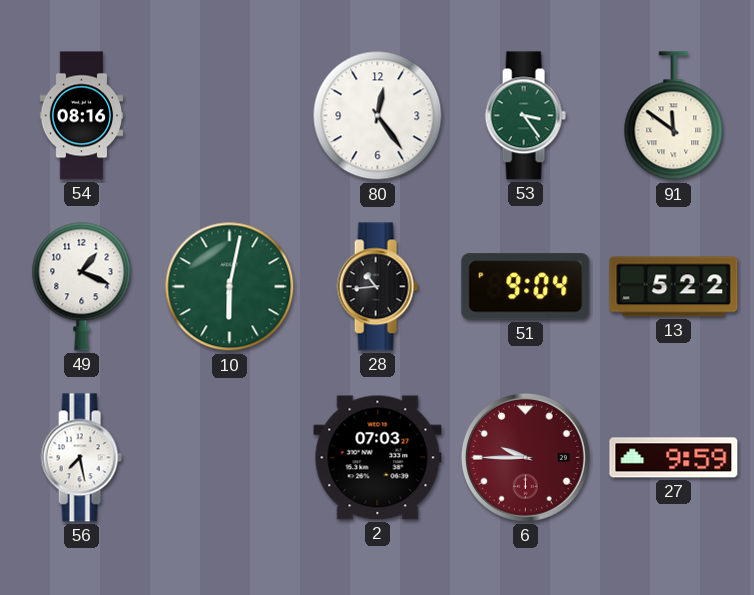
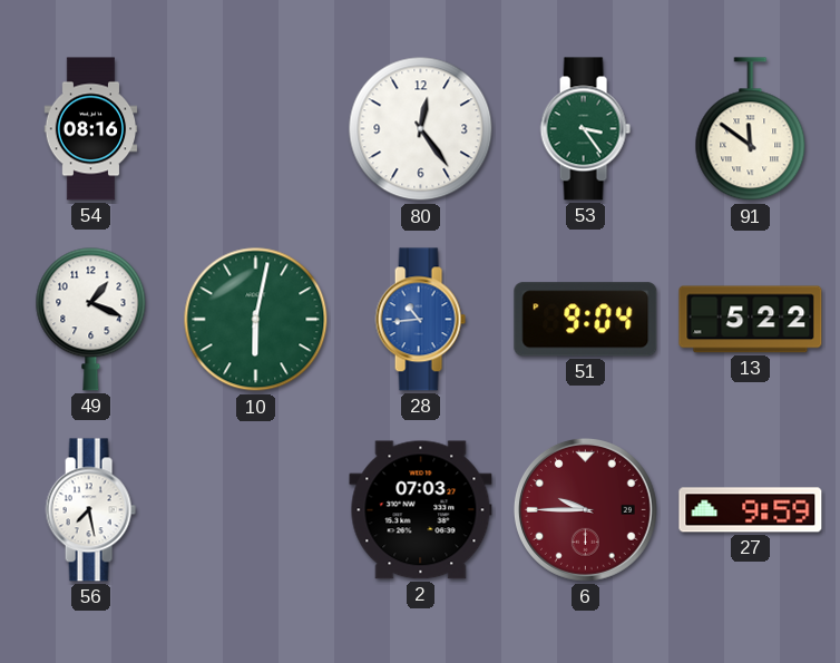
28 dial: black -> blue (420, 320)
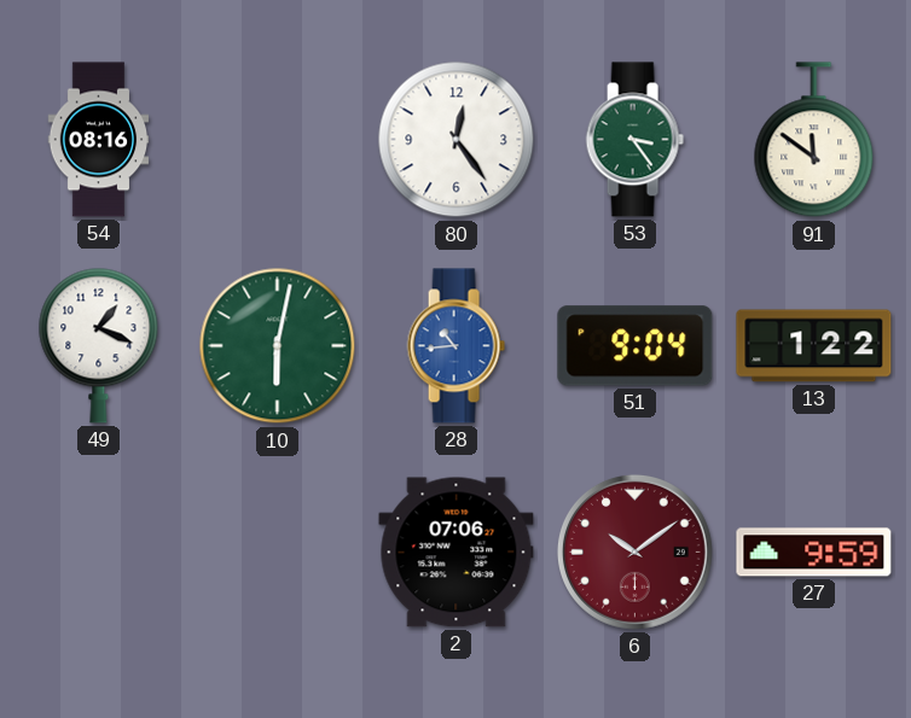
13: 5:22 -> 1:22 (814, 346)
56: 7:28 -> none (90, 510)
2: 07:03 -> 07:06 (457, 553)
6: 9:45 -> 10:09 (634, 551)
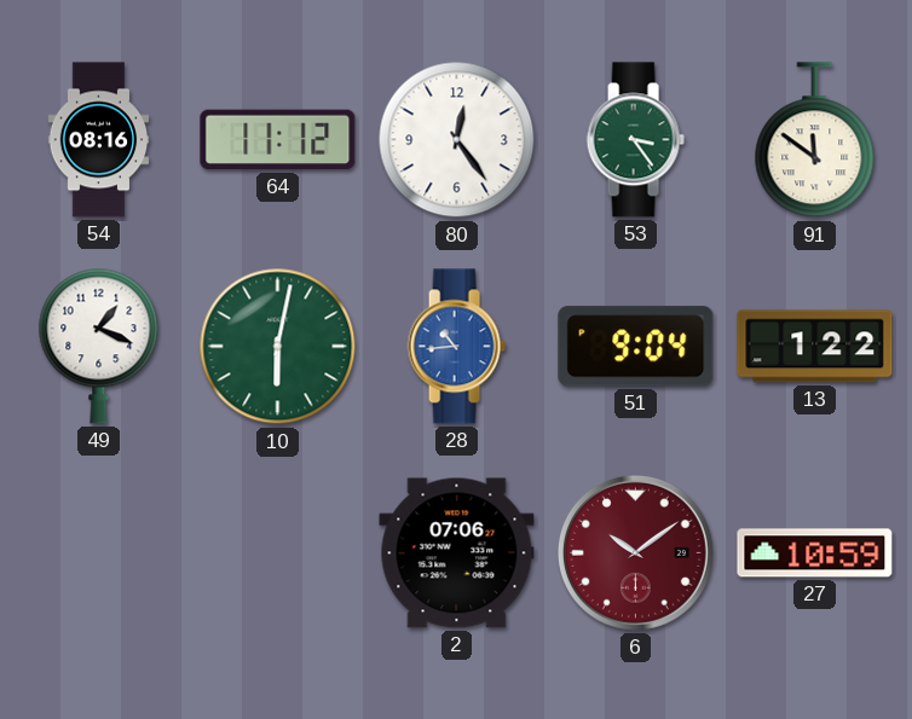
64: none -> 11:12 (278, 140)
27: 9:59 -> 10:59 (815, 553)
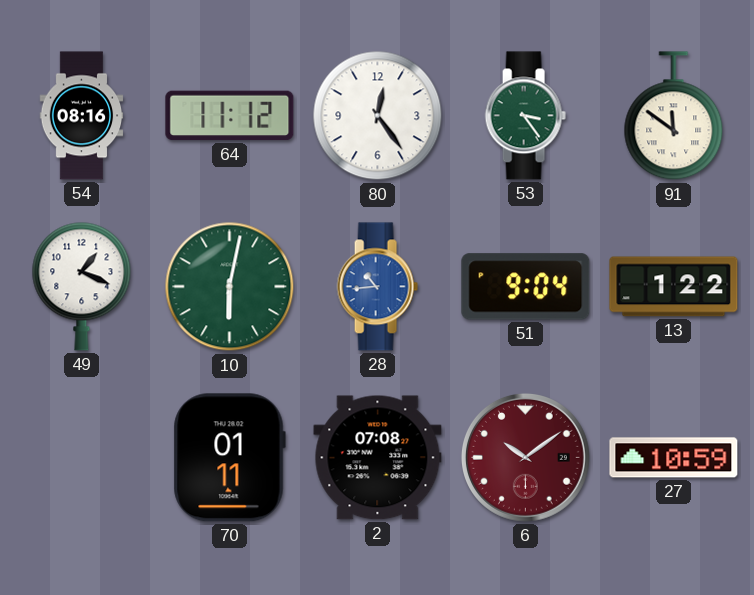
70: none -> 01:11 (229, 458)
2: 07:06 -> 07:08 (378, 458)
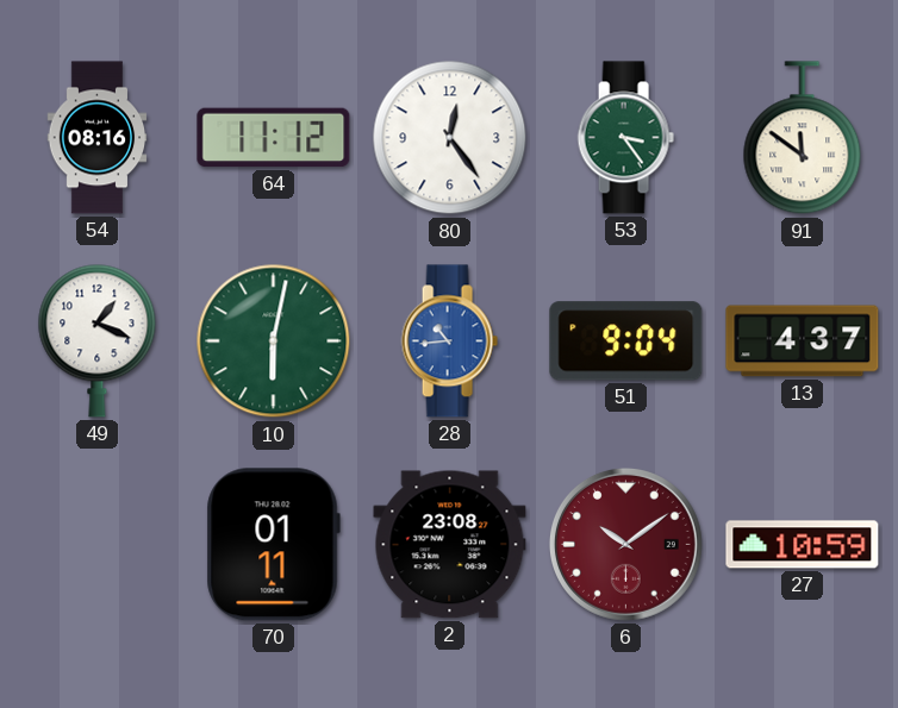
13: 1:22 -> 4:37 (803, 342)
2: 07:08 -> 23:08 (450, 545)
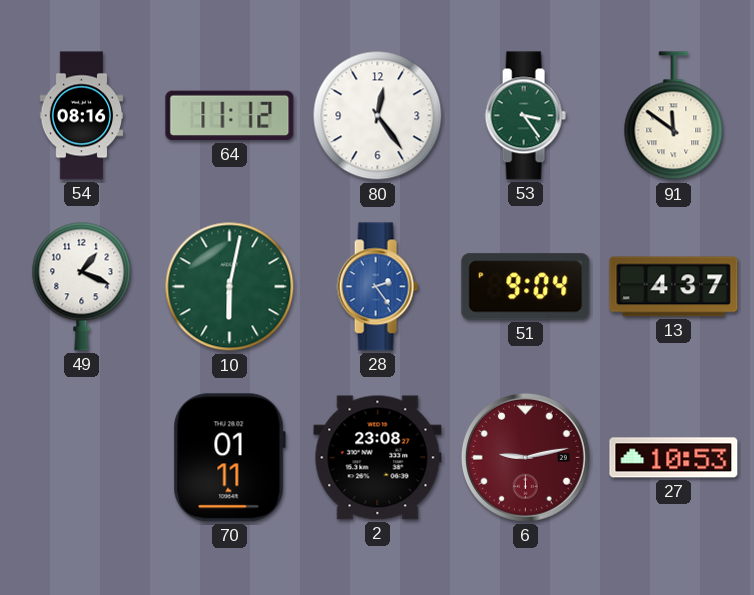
28: 10:44 -> 2:24 (377, 287)
6: 10:09 -> 9:13 (525, 457)
27: 10:59 -> 10:53 (674, 458)
